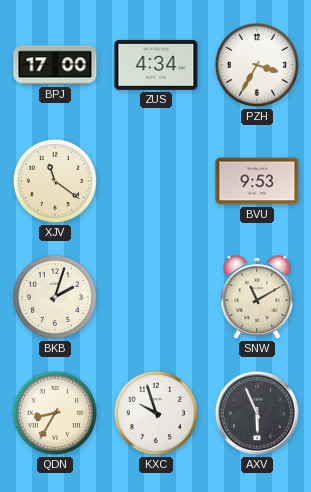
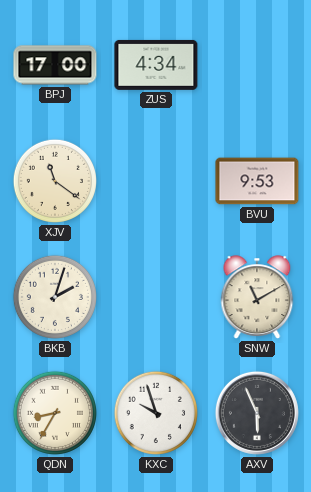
PZH: 3:35 -> none (257, 65)
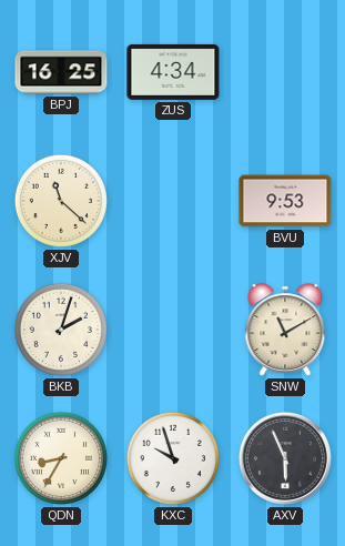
BPJ: 17:00 -> 16:25 (61, 72)
XJV: 11:21 -> 11:22 (61, 201)
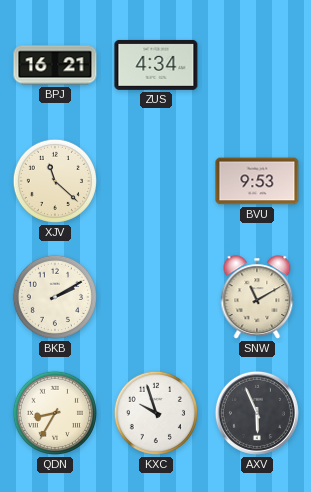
BPJ: 16:25 -> 16:21 (55, 65)
BKB: 2:03 -> 2:10 (55, 297)
